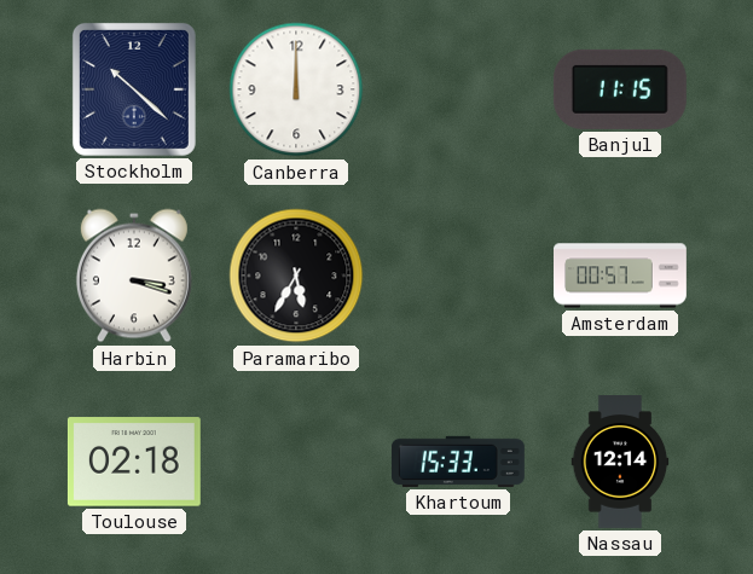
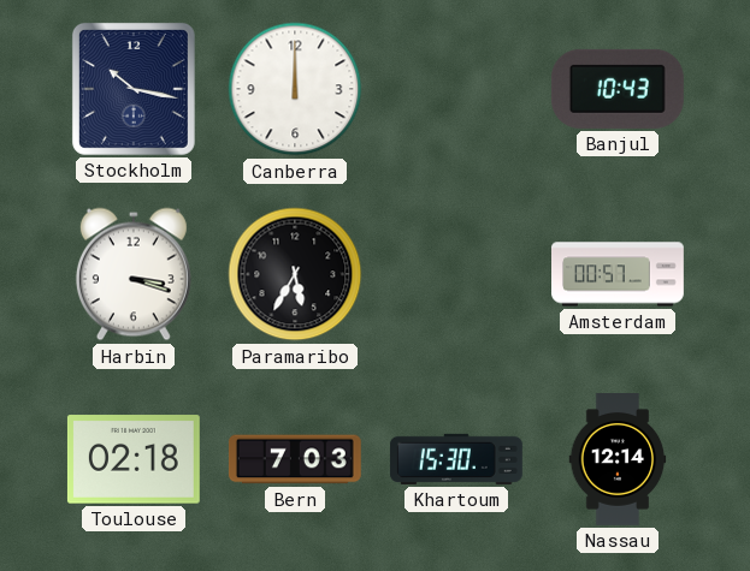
Stockholm: 10:22 -> 10:17 (134, 89)
Banjul: 11:15 -> 10:43 (618, 89)
Bern: none -> 7:03 (295, 459)
Khartoum: 15:33 -> 15:30 (456, 459)
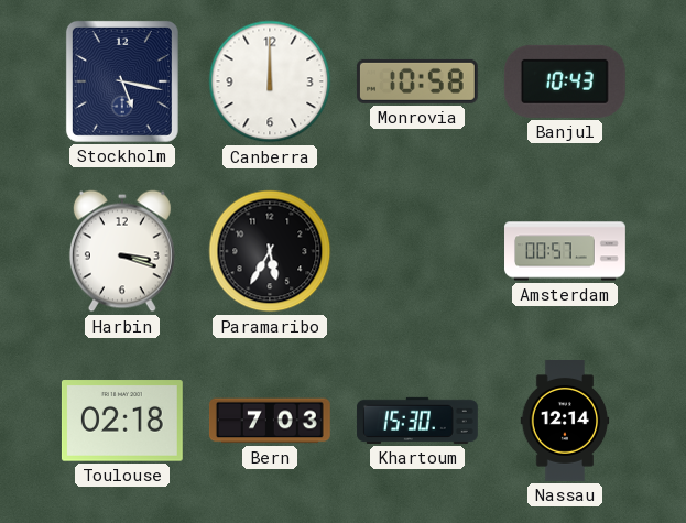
Stockholm: 10:17 -> 5:17 (122, 81)
Monrovia: none -> 10:58 (417, 81)
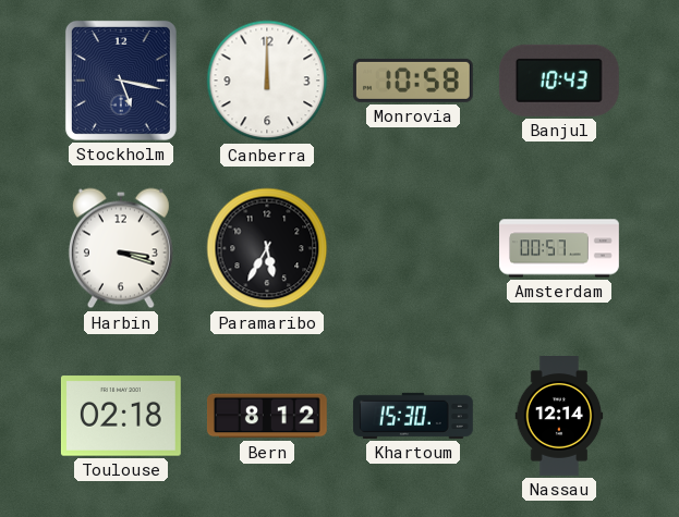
Bern: 7:03 -> 8:12 (267, 416)
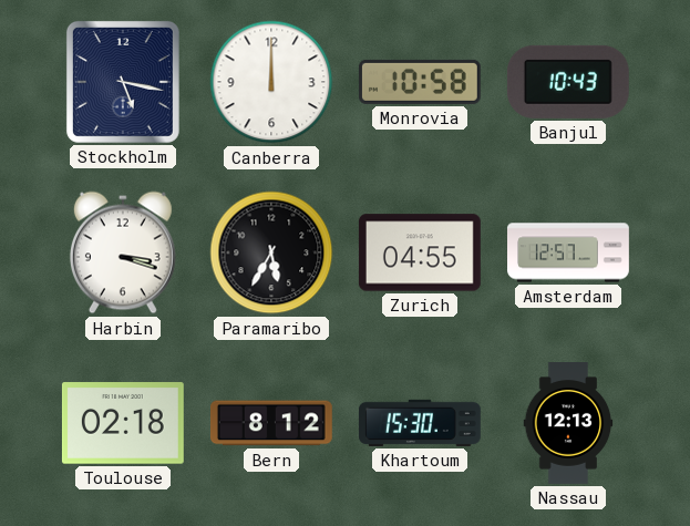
Zurich: none -> 04:55 (420, 252)
Amsterdam: 00:57 -> 12:57 (569, 252)
Nassau: 12:14 -> 12:13 (568, 424)
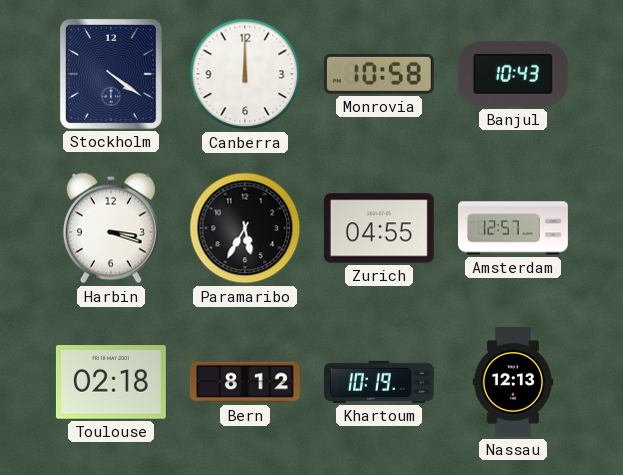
Stockholm: 5:17 -> 4:21 (111, 74)
Khartoum: 15:30 -> 10:19 (379, 382)
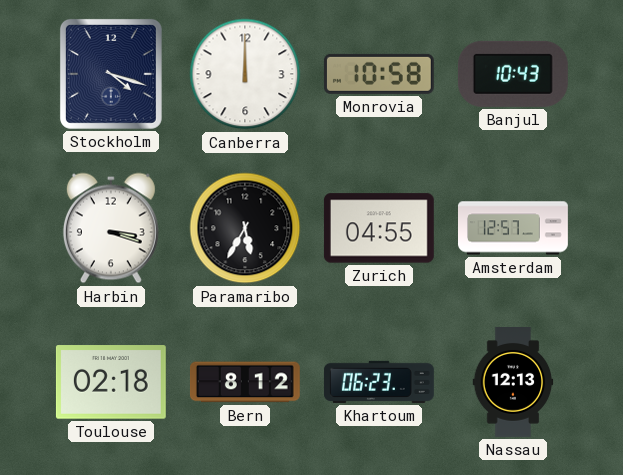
Stockholm: 4:21 -> 4:18 (111, 74)
Khartoum: 10:19 -> 06:23 (379, 382)
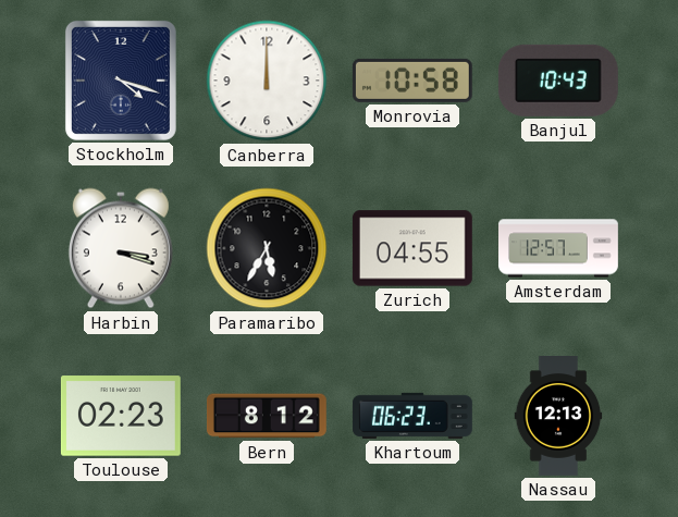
Toulouse: 02:18 -> 02:23 (121, 416)
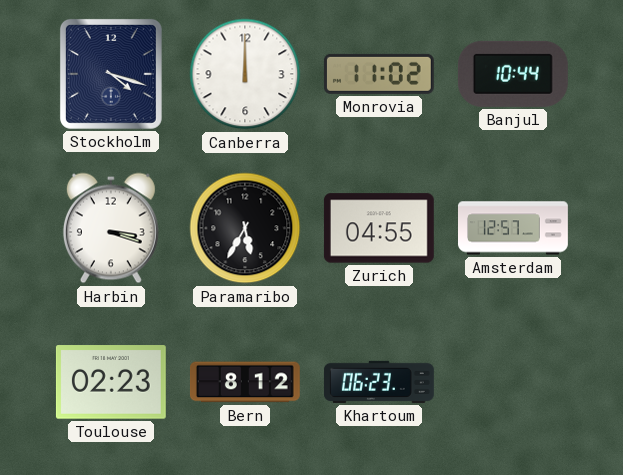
Monrovia: 10:58 -> 11:02 (379, 74)
Banjul: 10:43 -> 10:44 (513, 74)
Nassau: 12:13 -> none (558, 417)
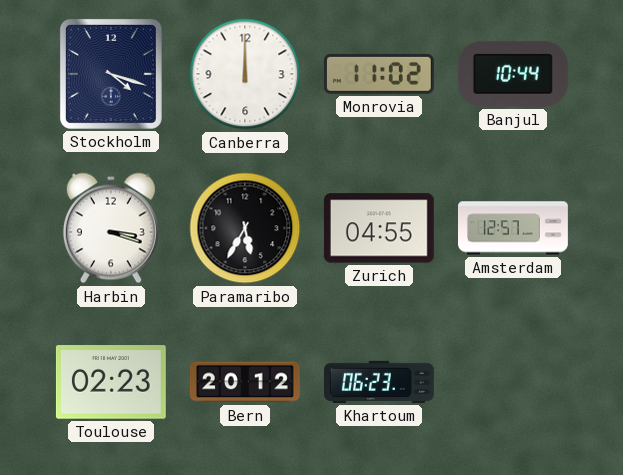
Bern: 8:12 -> 20:12 (245, 382)
